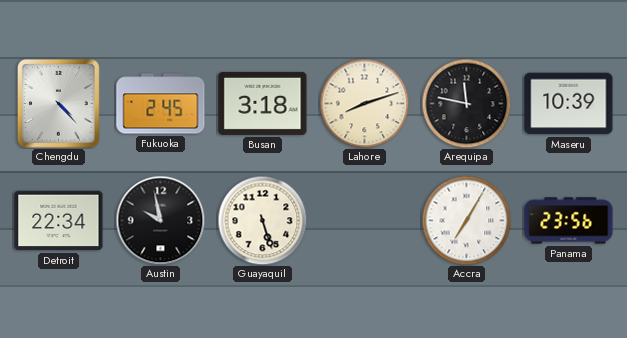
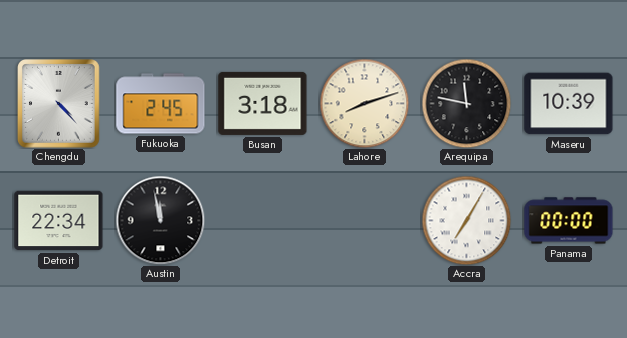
Austin: 9:58 -> 11:58 (160, 220)
Guayaquil: 5:27 -> none (262, 220)
Panama: 23:56 -> 00:00 (569, 221)
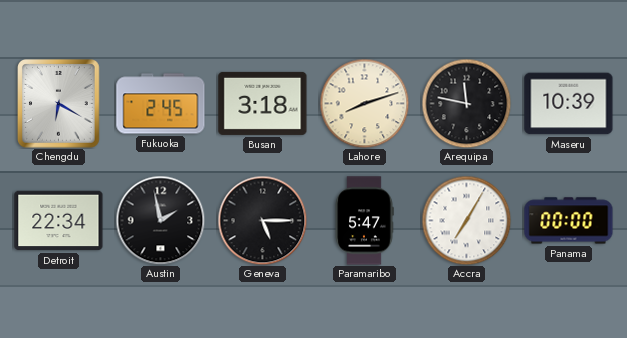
Chengdu: 4:23 -> 6:20 (59, 104)
Austin: 11:58 -> 1:58 (160, 220)
Geneva: none -> 5:15 (262, 220)
Paramaribo: none -> 5:47 (364, 221)
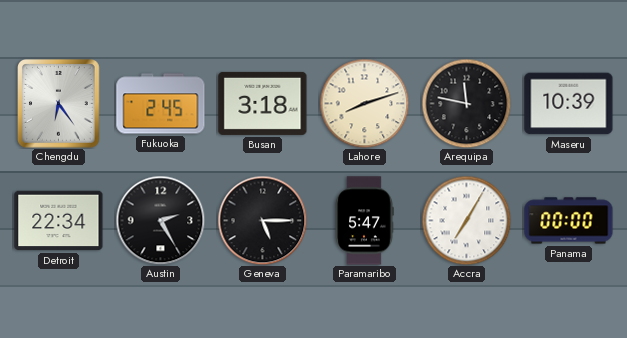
Chengdu: 6:20 -> 6:24 (59, 104)
Austin: 1:58 -> 2:25 (160, 220)
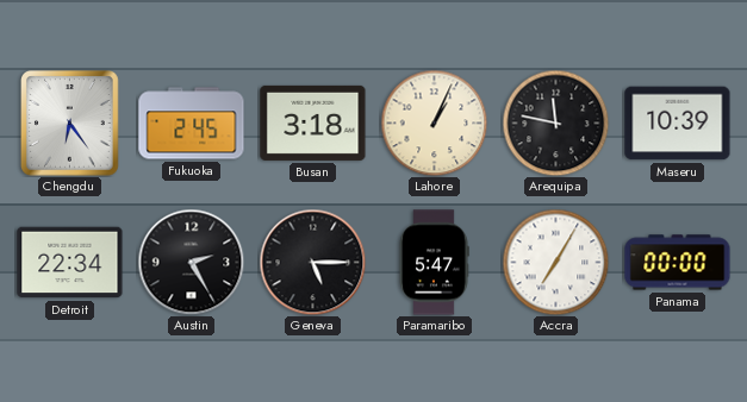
Lahore: 8:12 -> 1:04 (434, 123)
